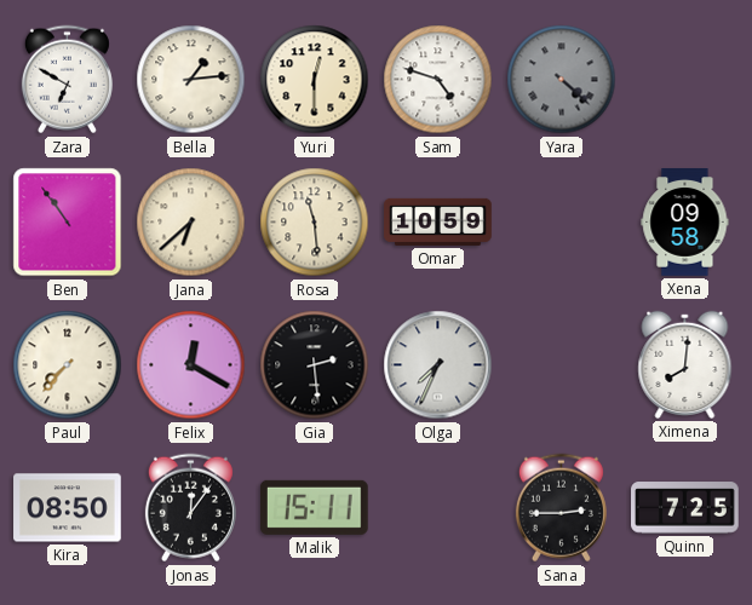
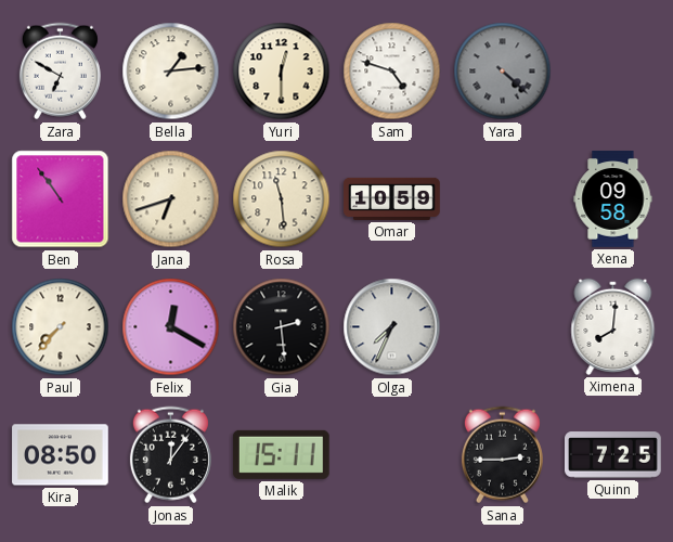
Jana: 6:38 -> 6:42 (171, 199)
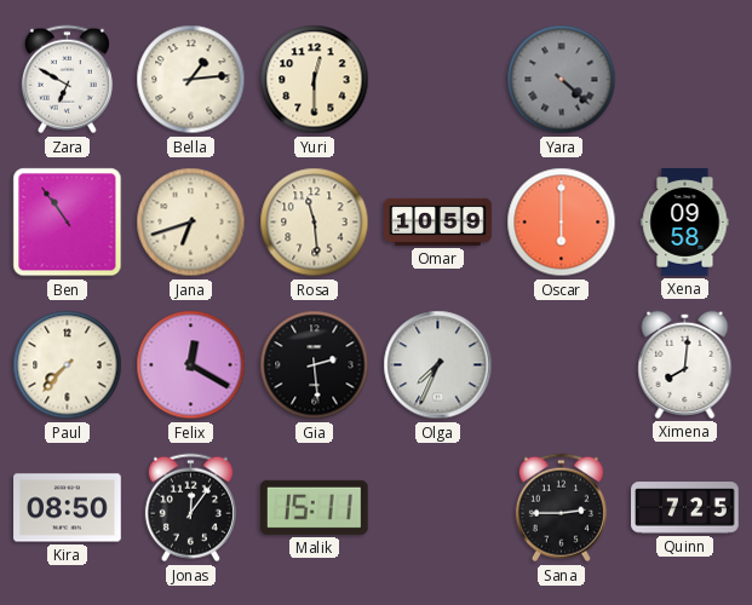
Sam: 4:48 -> none (392, 72)
Oscar: none -> 6:00 (562, 223)
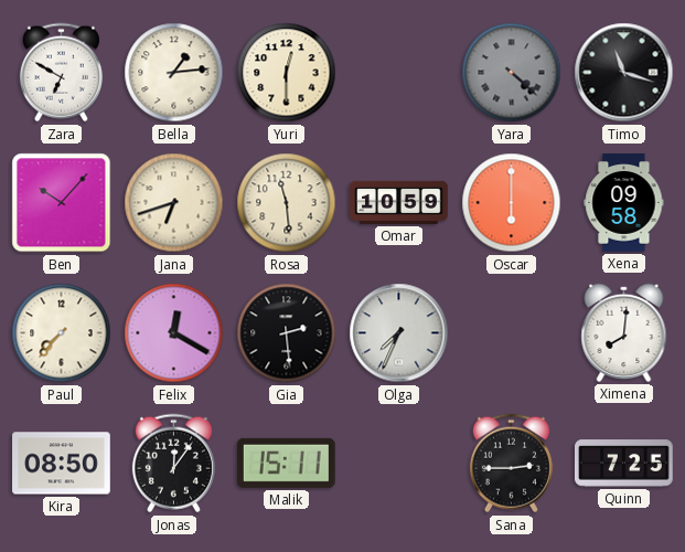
Timo: none -> 11:18 (624, 73)
Ben: 10:54 -> 10:07 (62, 203)
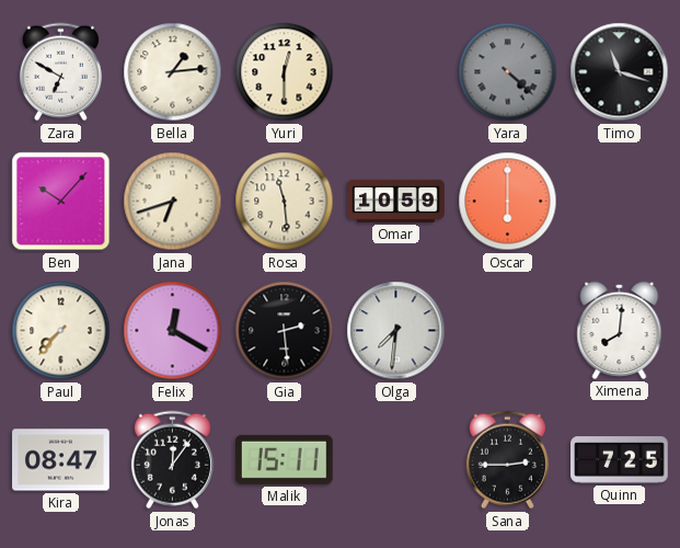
Xena: 09:58 -> none (624, 203)
Olga: 7:34 -> 7:31 (396, 331)
Kira: 08:50 -> 08:47 (61, 460)
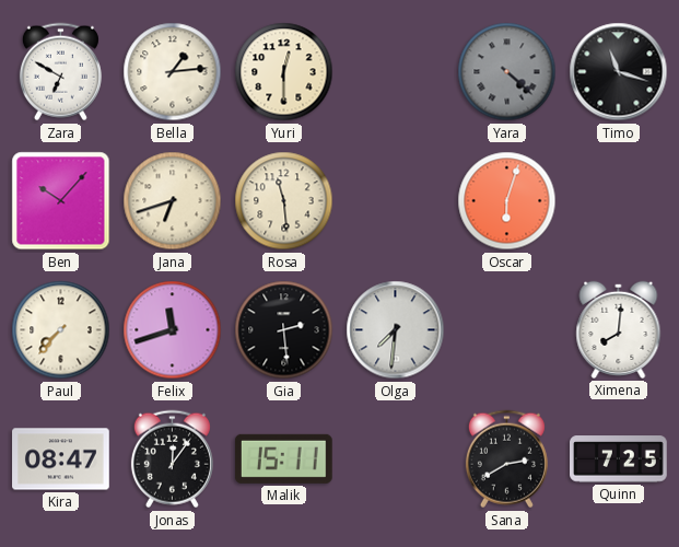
Omar: 10:59 -> none (396, 201)
Oscar: 6:00 -> 6:03 (507, 201)
Felix: 12:20 -> 11:42 (173, 330)
Sana: 2:45 -> 2:40 (506, 459)
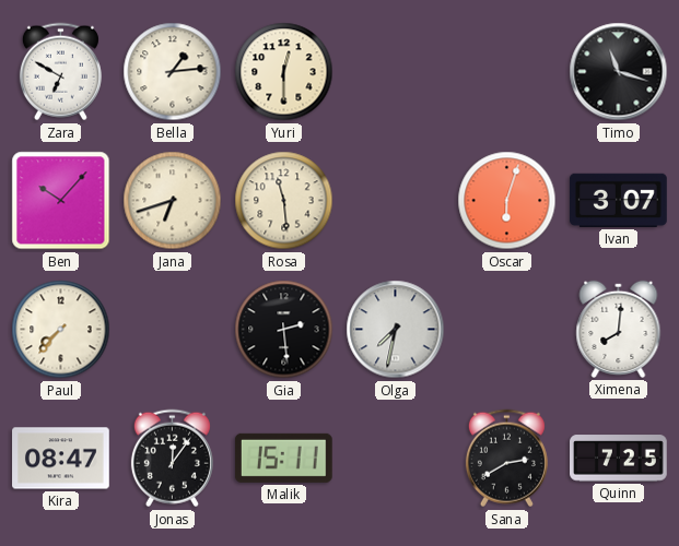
Yara: 4:22 -> none (507, 72)
Ivan: none -> 3:07 (619, 200)
Felix: 11:42 -> none (173, 330)
Olga: 7:31 -> 7:32 (396, 330)
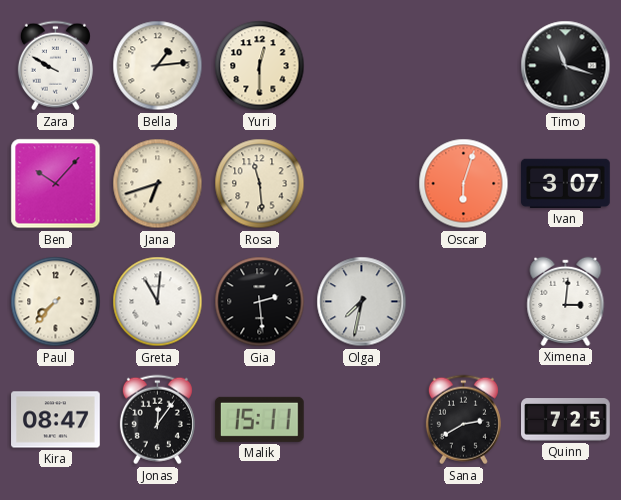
Zara: 6:50 -> 9:50 (55, 66)
Greta: none -> 11:01 (158, 302)
Ximena: 8:01 -> 3:01 (566, 301)
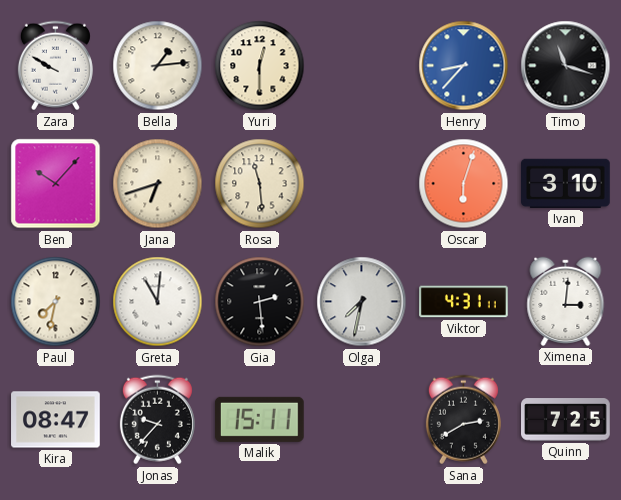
Henry: none -> 8:37 (464, 66)
Ivan: 3:07 -> 3:10 (566, 183)
Paul: 7:37 -> 7:32 (56, 302)
Viktor: none -> 4:31 (464, 302)
Jonas: 12:06 -> 9:37 (157, 420)
